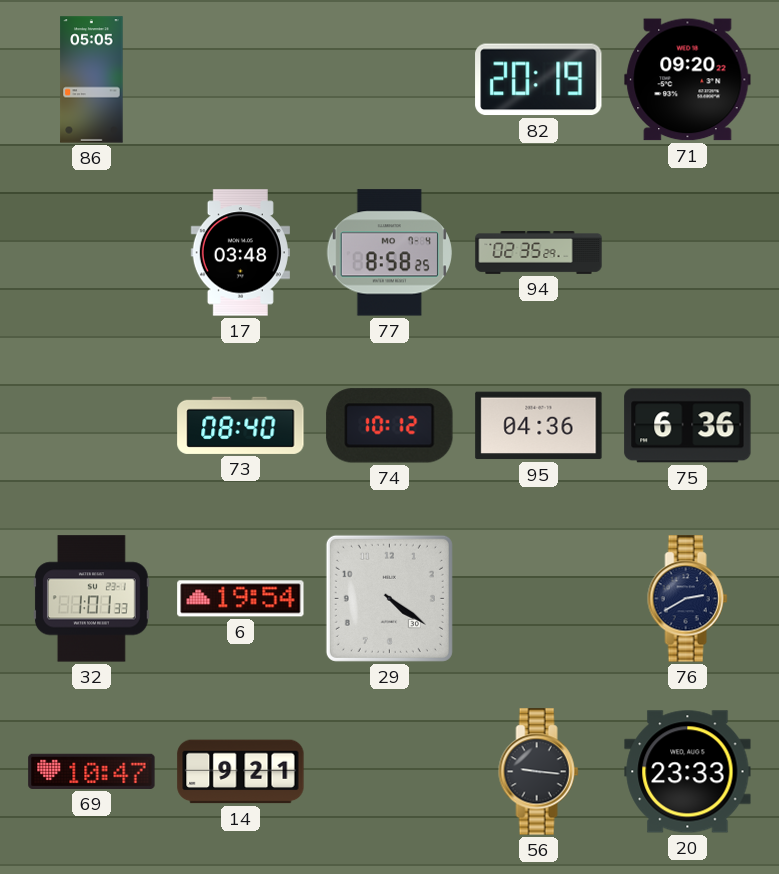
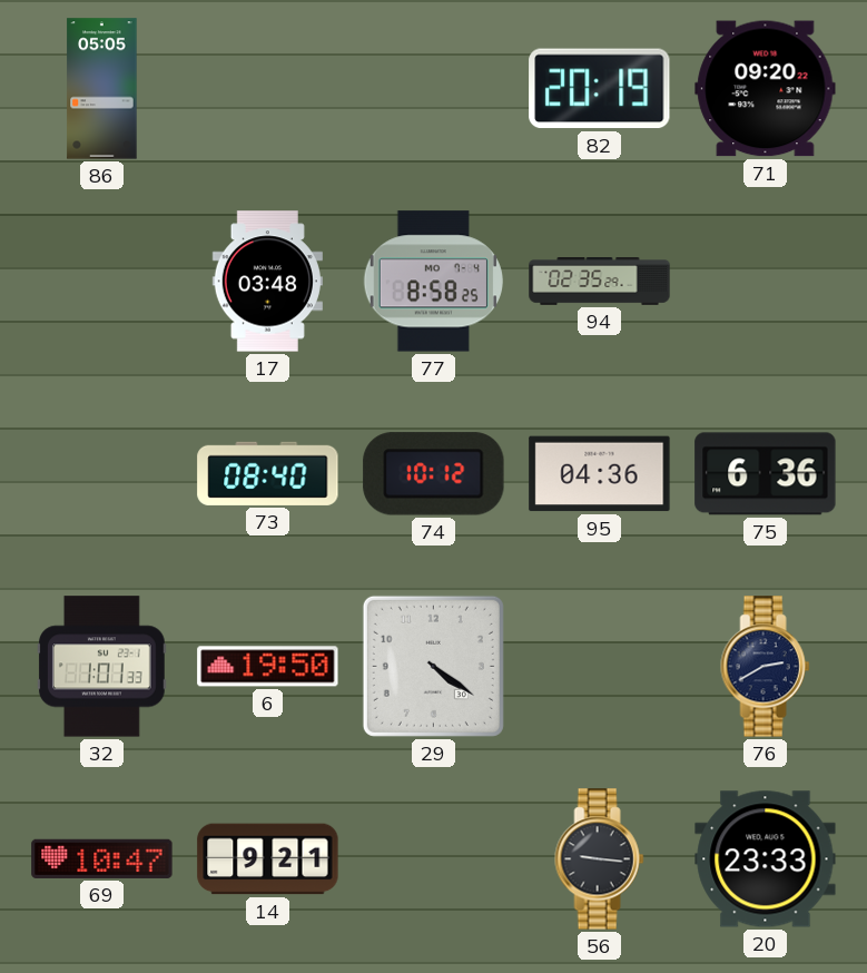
6: 19:54 -> 19:50 (268, 667)
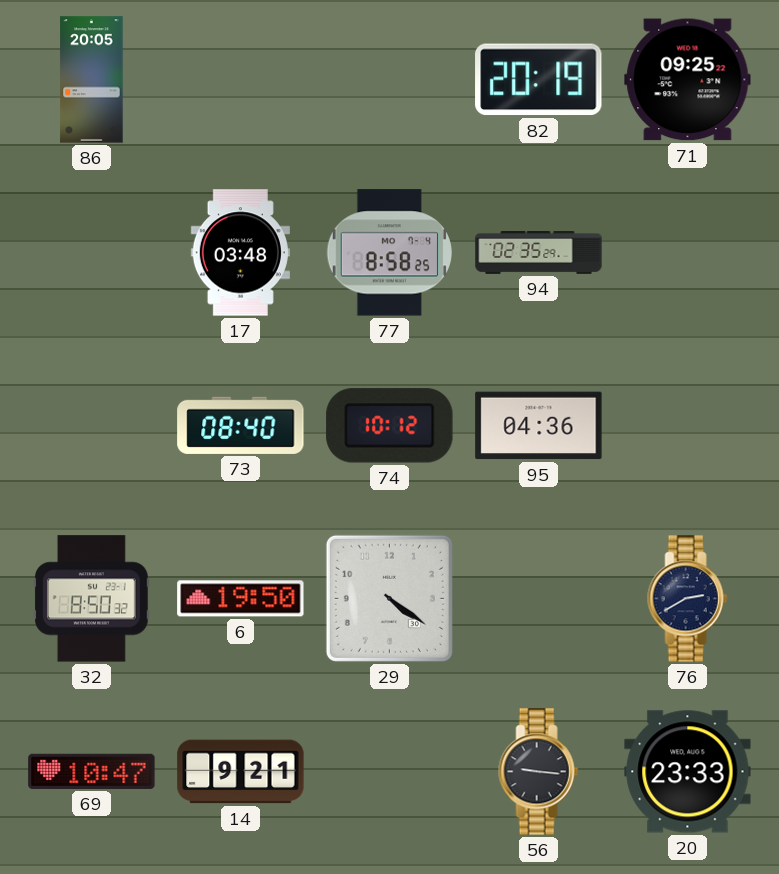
86: 05:05 -> 20:05 (92, 80)
71: 09:20 -> 09:25 (688, 80)
75: 6:36 -> none (766, 474)
32: 1:01 -> 8:50 (92, 599)
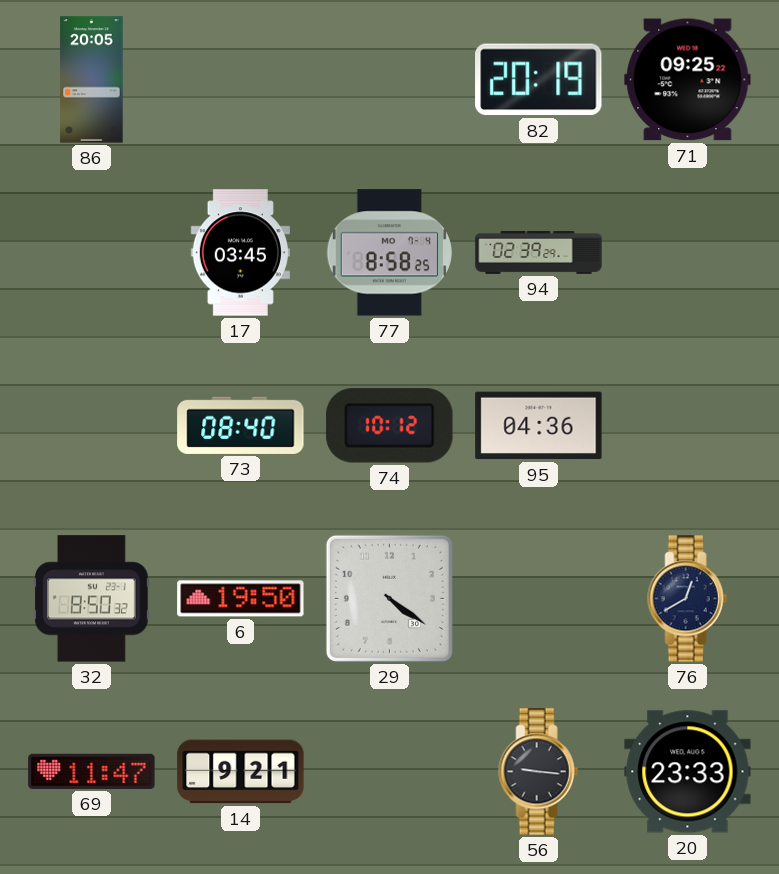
17: 03:48 -> 03:45 (240, 253)
94: 02:35 -> 02:39 (539, 253)
76: 2:40 -> 12:40 (688, 599)
69: 10:47 -> 11:47 (92, 771)
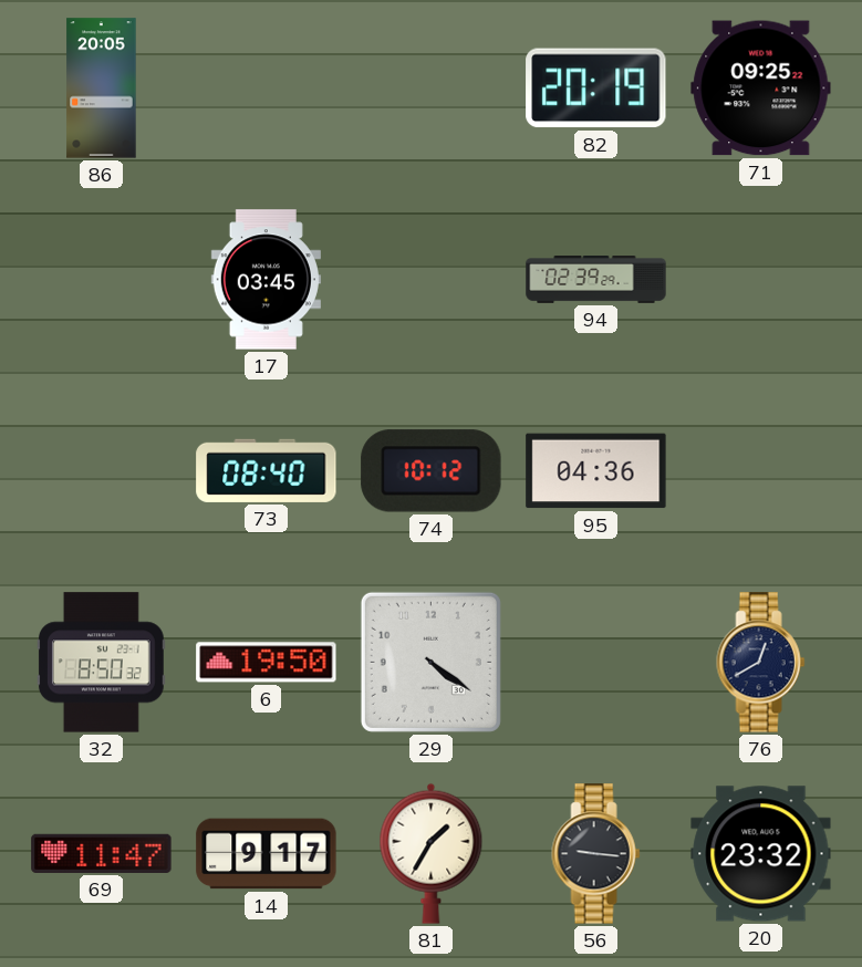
77: 8:58 -> none (389, 253)
14: 9:21 -> 9:17 (267, 854)
81: none -> 1:35 (432, 853)
20: 23:33 -> 23:32 (761, 854)
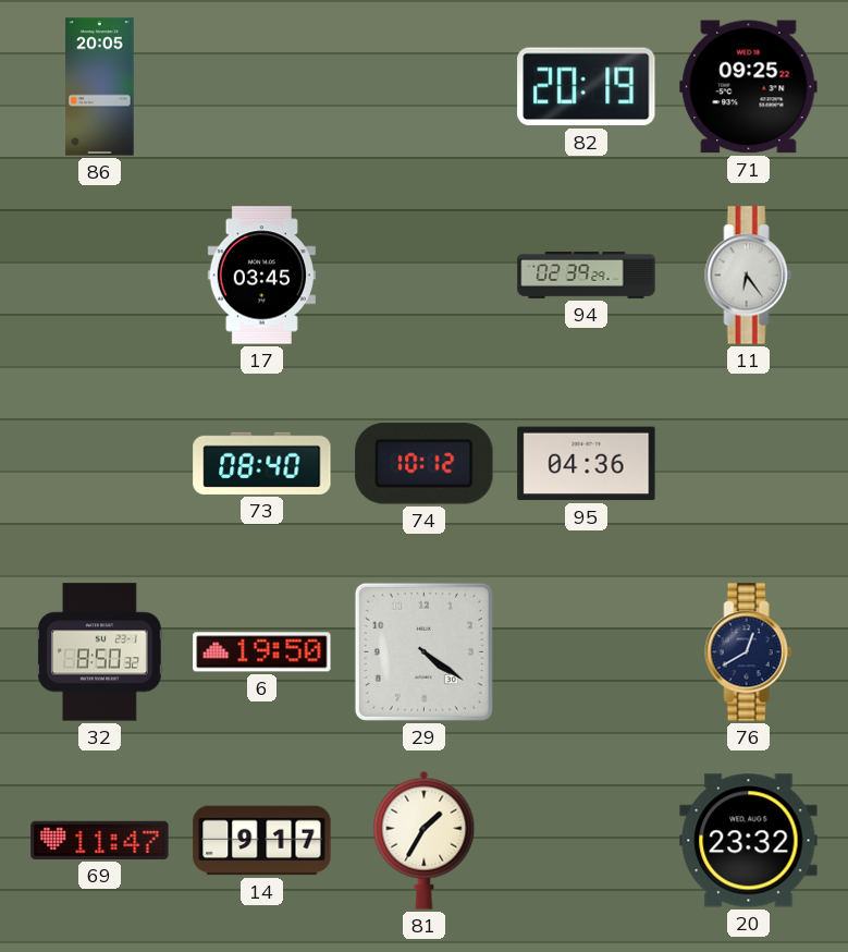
11: none -> 6:24 (749, 276)
56: 9:16 -> none (596, 854)
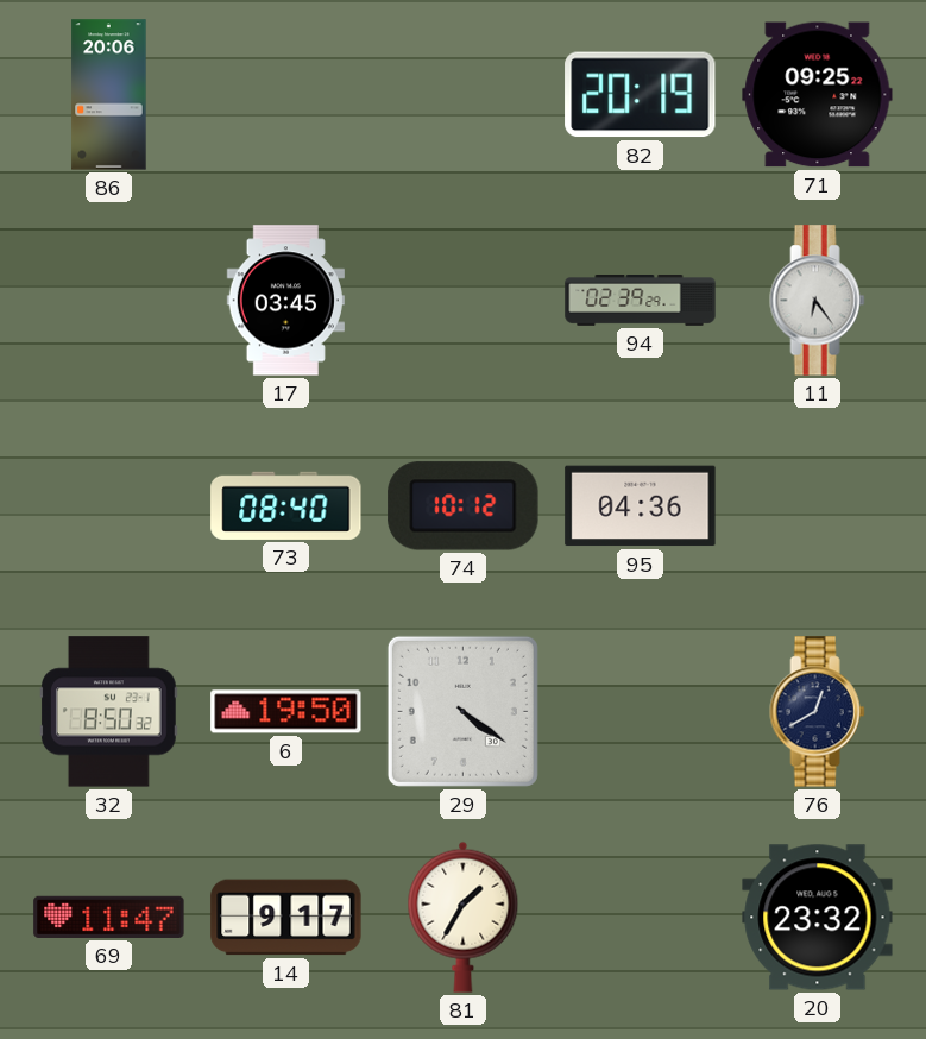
86: 20:05 -> 20:06 (109, 95)
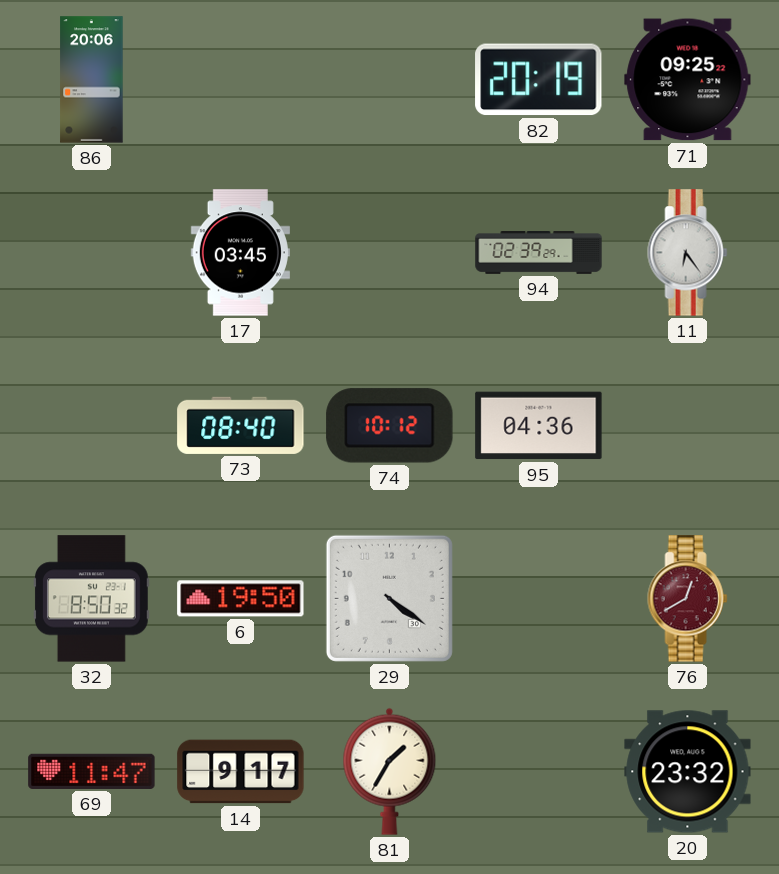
76 dial: navy -> burgundy (688, 599)
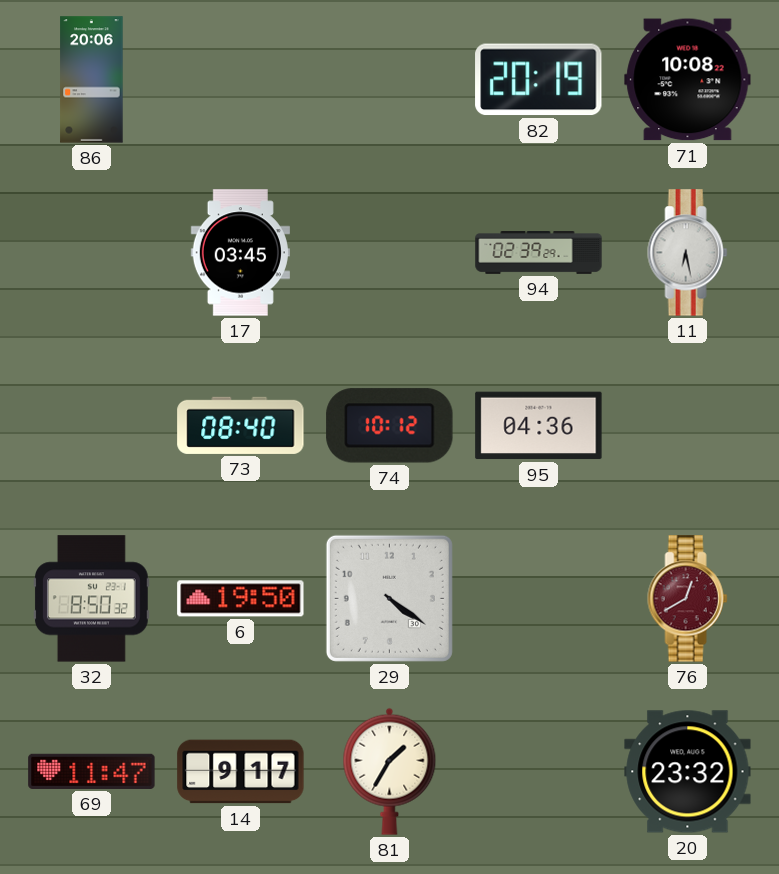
71: 09:25 -> 10:08 (688, 80)
11: 6:24 -> 6:28 (688, 253)
